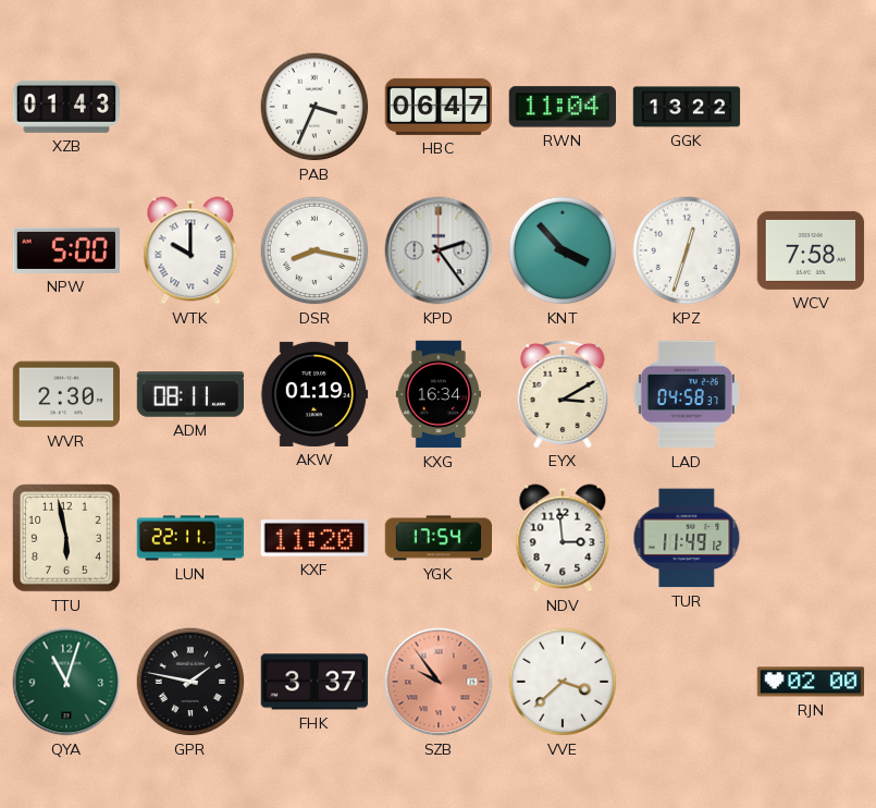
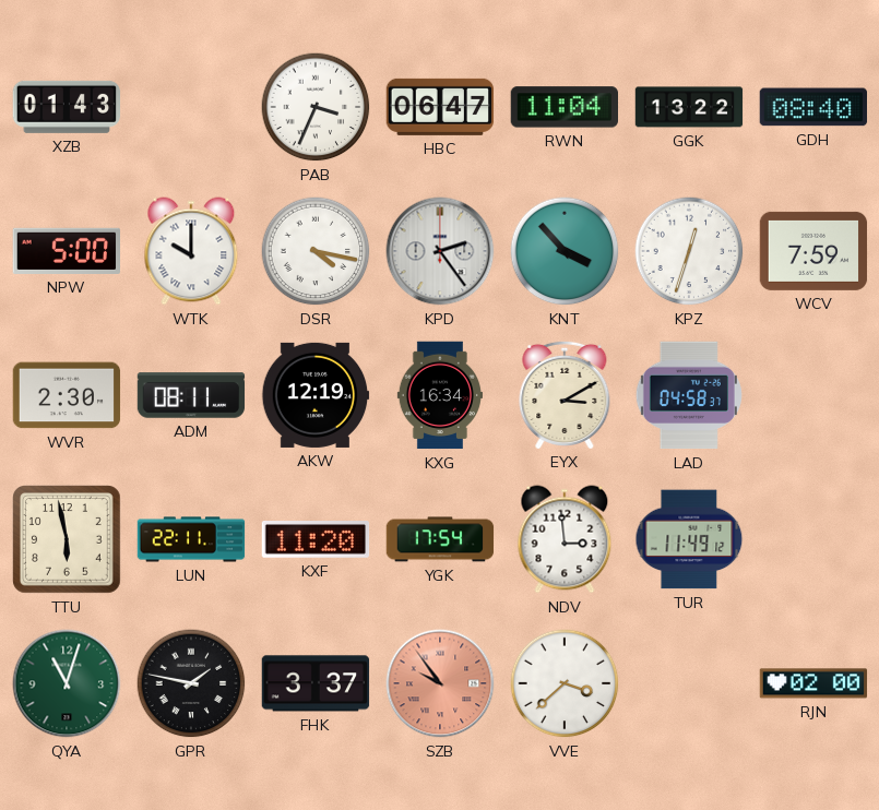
GDH: none -> 08:40 (812, 107)
DSR: 8:17 -> 4:17 (316, 251)
WCV: 7:58 -> 7:59 (813, 251)
AKW: 01:19 -> 12:19 (316, 395)
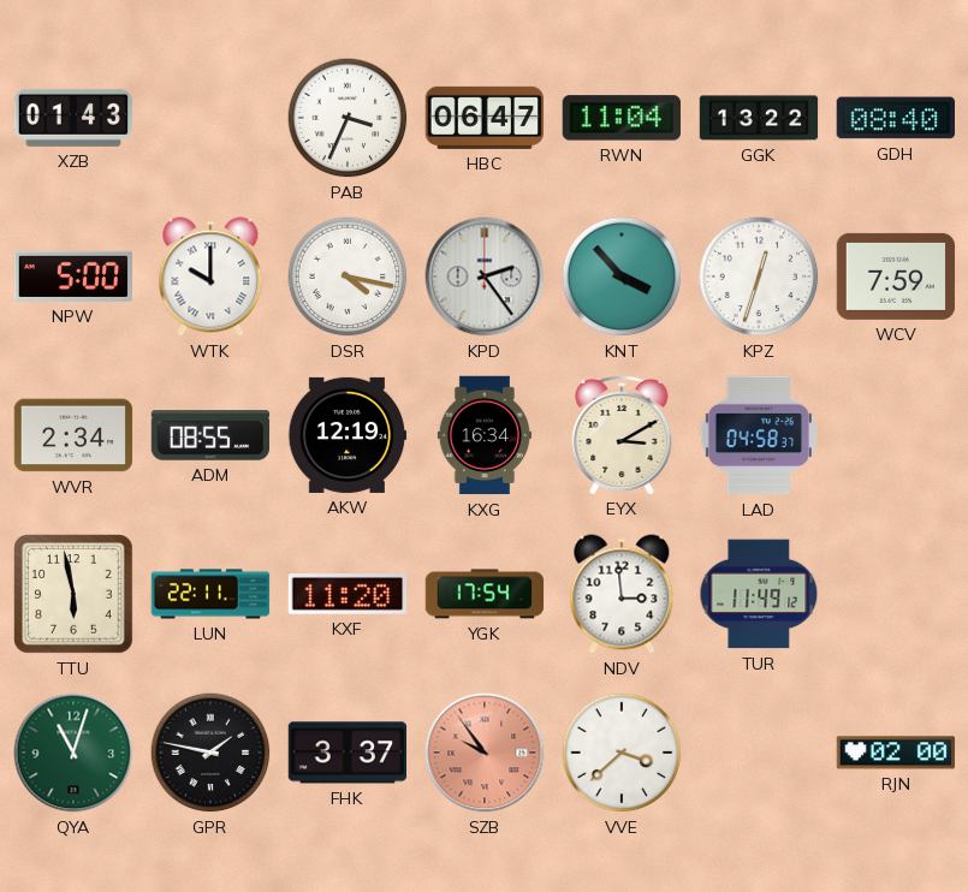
WVR: 2:30 -> 2:34 (73, 435)
ADM: 08:11 -> 08:55 (210, 435)
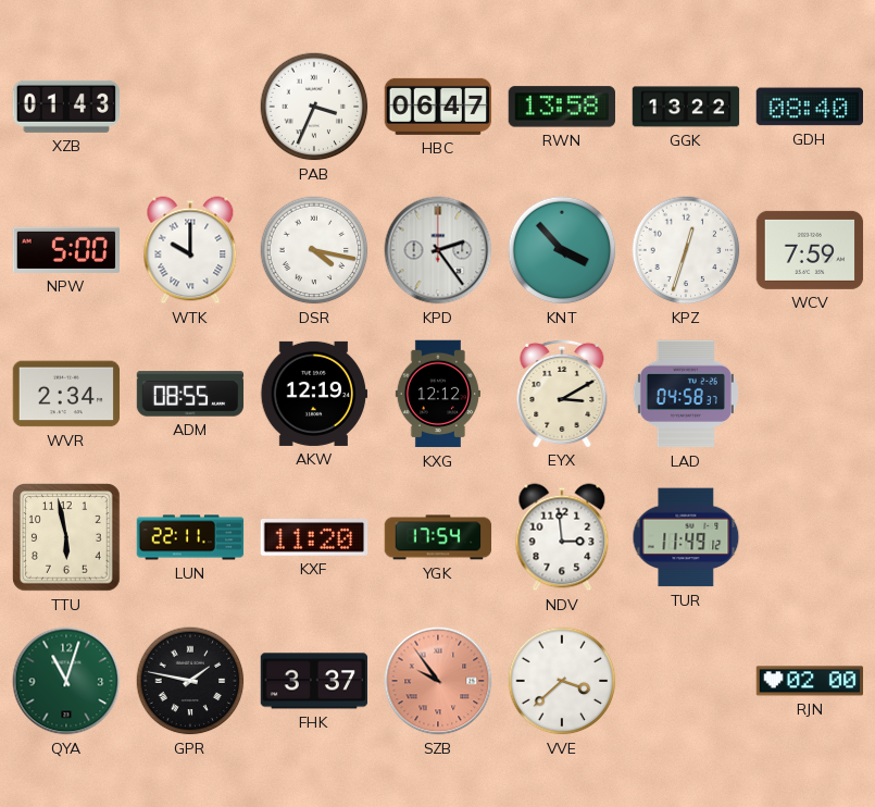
RWN: 11:04 -> 13:58 (561, 107)
KXG: 16:34 -> 12:12 (438, 394)
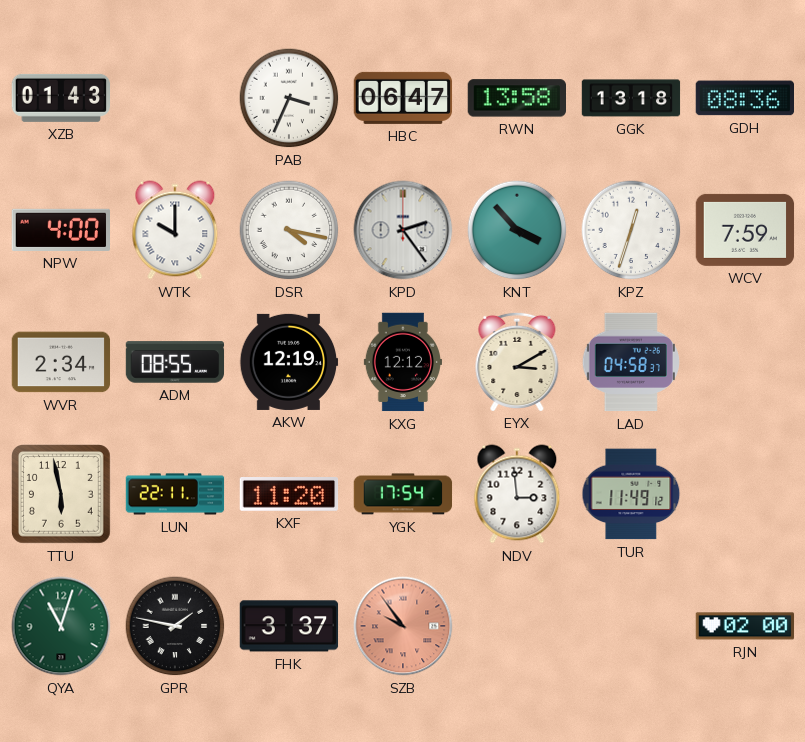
GGK: 13:22 -> 13:18 (631, 98)
GDH: 08:40 -> 08:36 (744, 98)
NPW: 5:00 -> 4:00 (60, 230)
VVE: 3:38 -> none (562, 681)
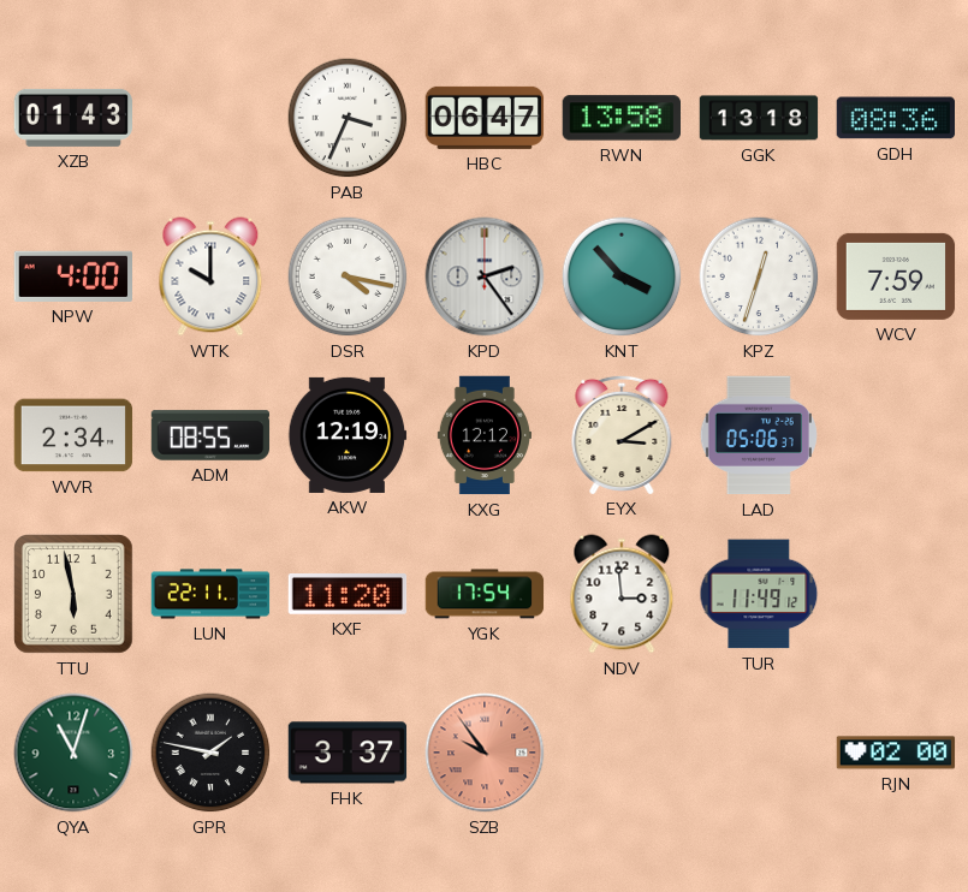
LAD: 04:58 -> 05:06 (759, 435)
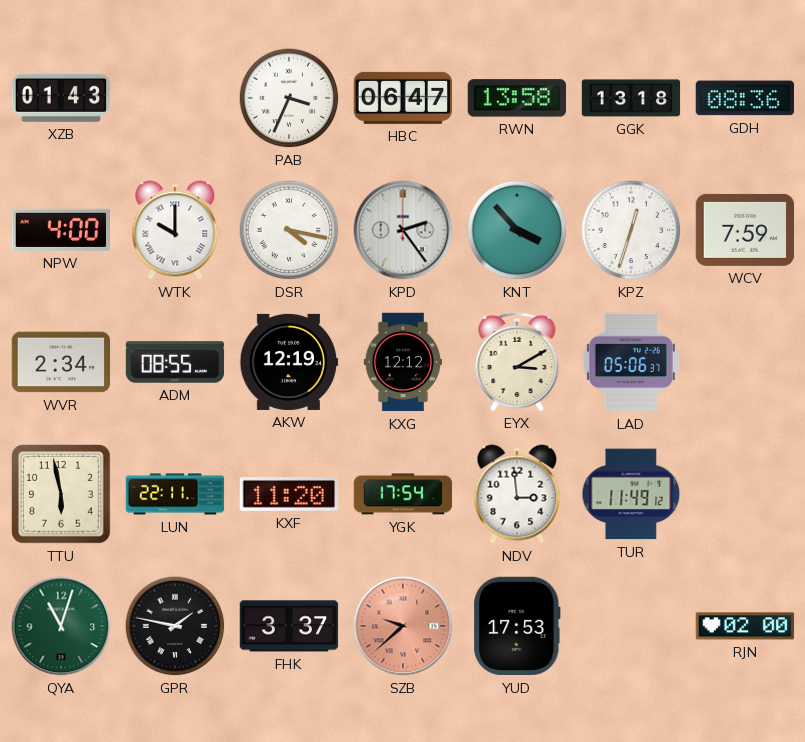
SZB: 9:54 -> 9:38 (403, 626)
YUD: none -> 17:53 (517, 626)
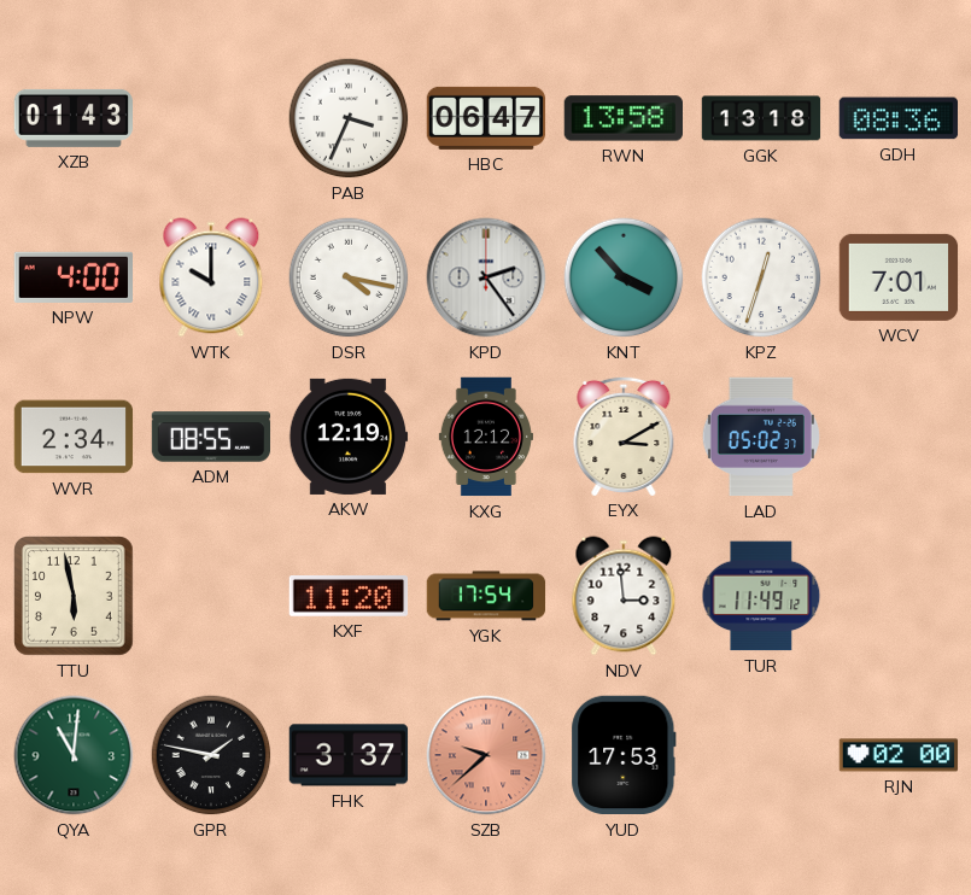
WCV: 7:59 -> 7:01 (899, 277)
LAD: 05:06 -> 05:02 (761, 437)
LUN: 22:11 -> none (175, 494)
QYA: 11:03 -> 11:01 (74, 755)
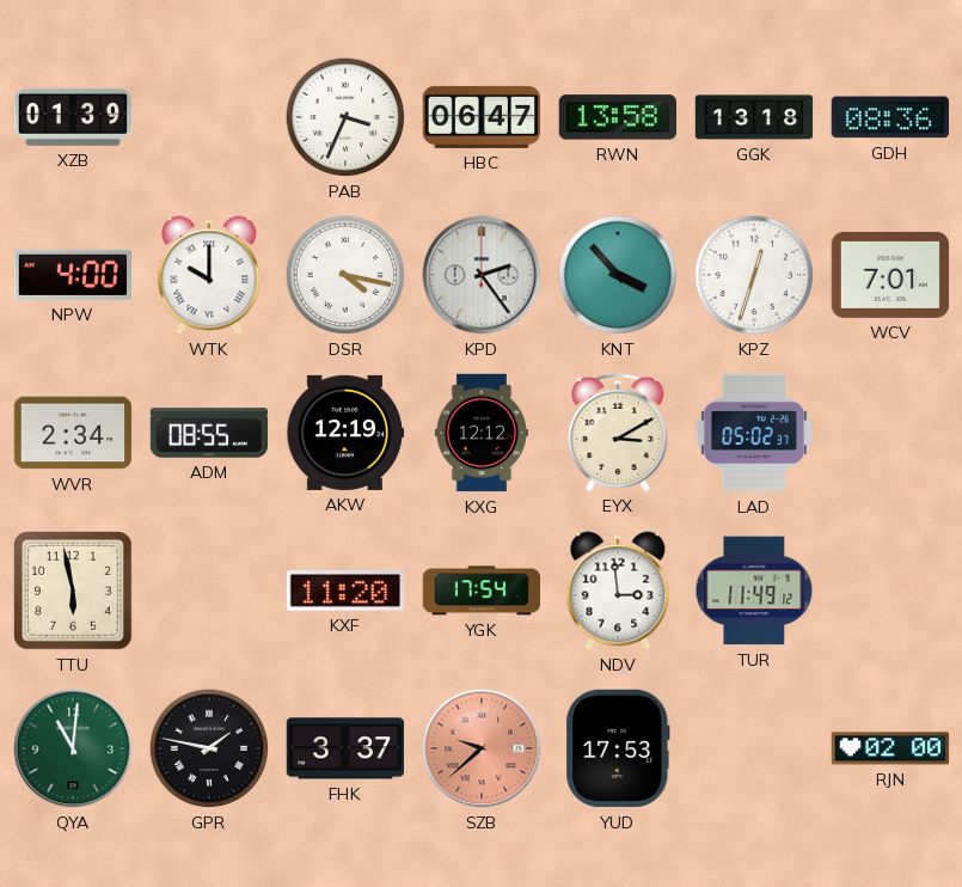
XZB: 01:43 -> 01:39 (73, 117)
